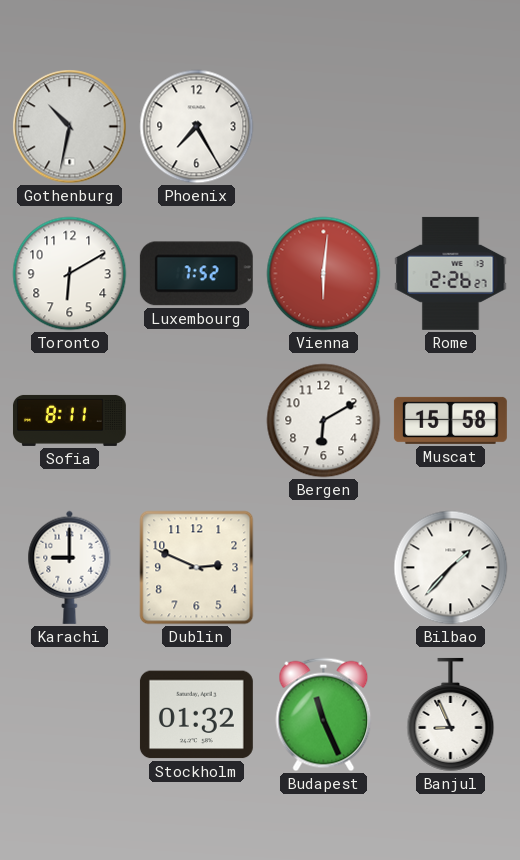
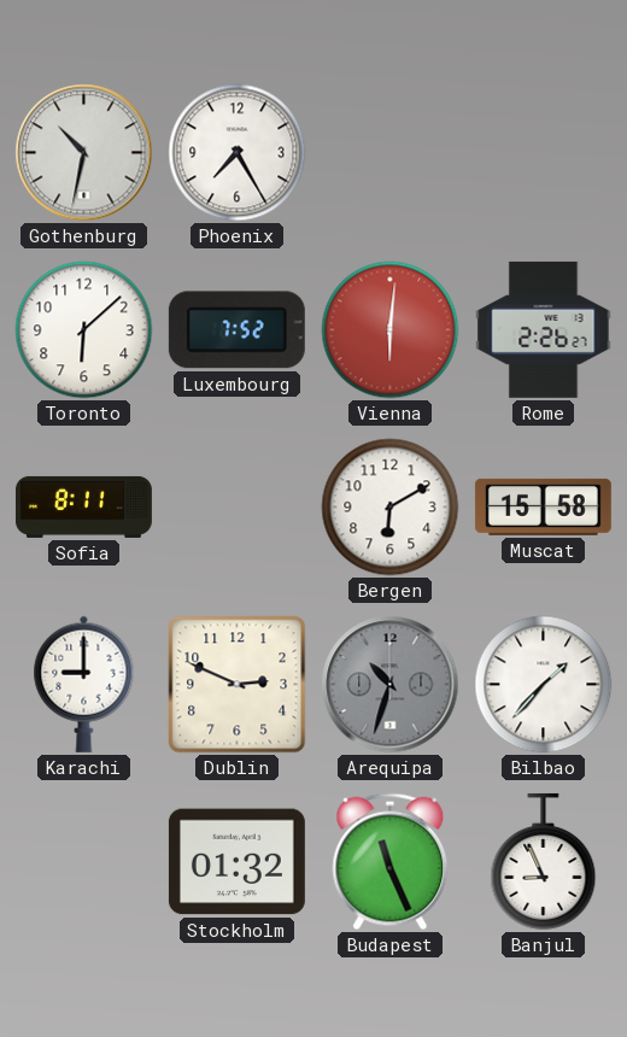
Toronto: 6:10 -> 6:08 (84, 330)
Arequipa: none -> 10:33 (391, 685)
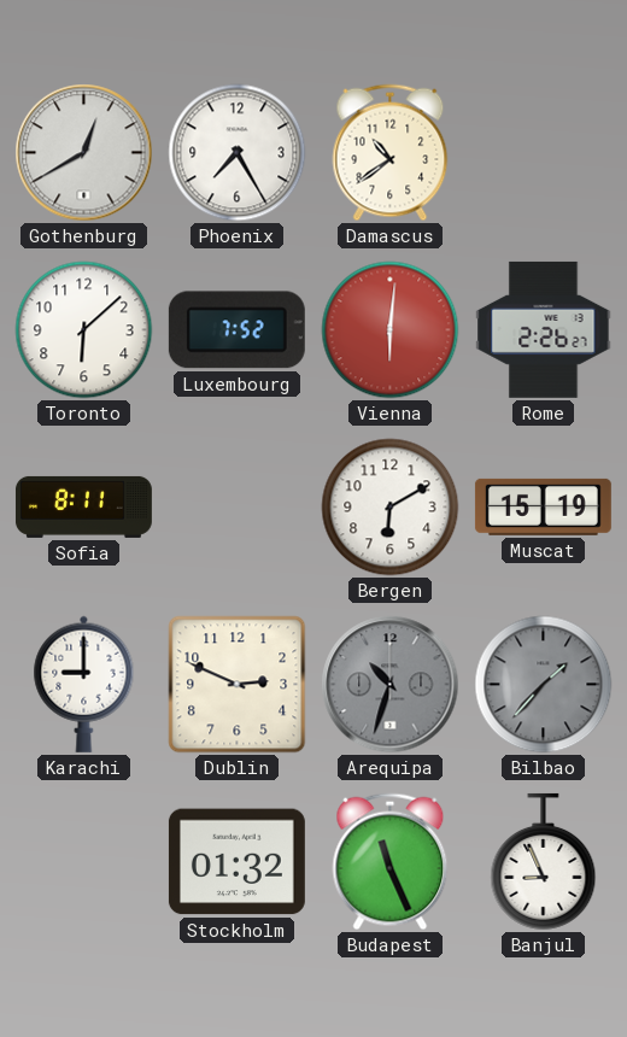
Gothenburg: 10:32 -> 12:40 (84, 153)
Damascus: none -> 10:39 (391, 153)
Muscat: 15:58 -> 15:19 (543, 506)
Bilbao dial: white -> grey (544, 685)
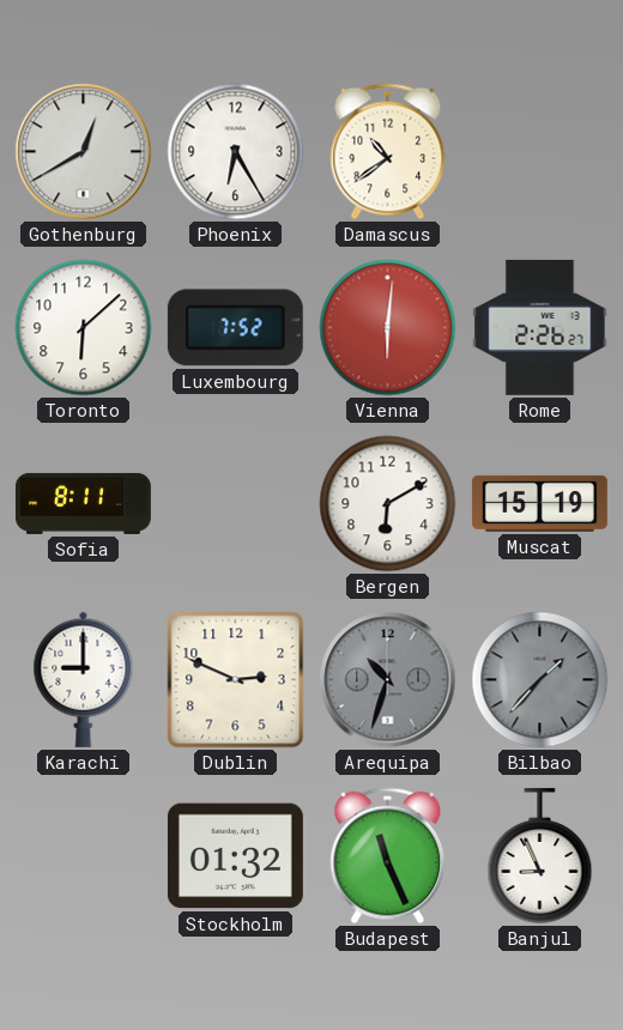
Phoenix: 7:25 -> 6:25 (236, 152)
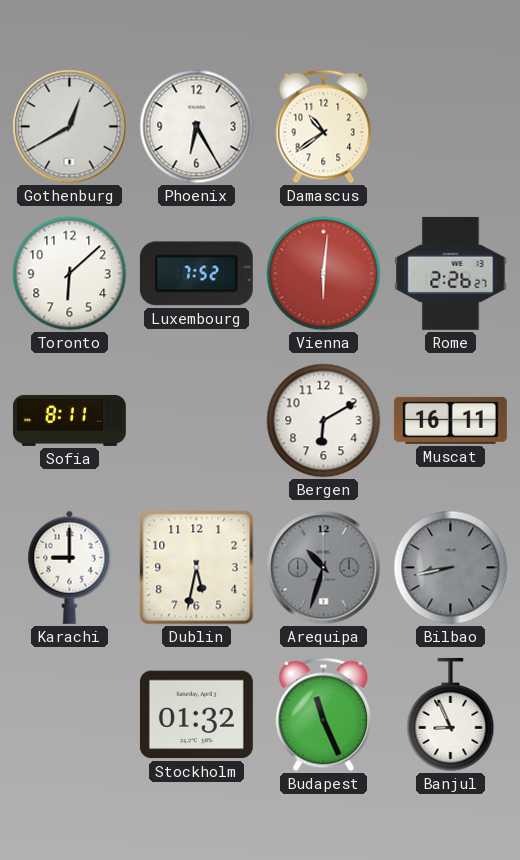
Muscat: 15:19 -> 16:11 (450, 420)
Dublin: 2:49 -> 5:32 (197, 568)
Bilbao: 1:37 -> 8:43 (451, 568)
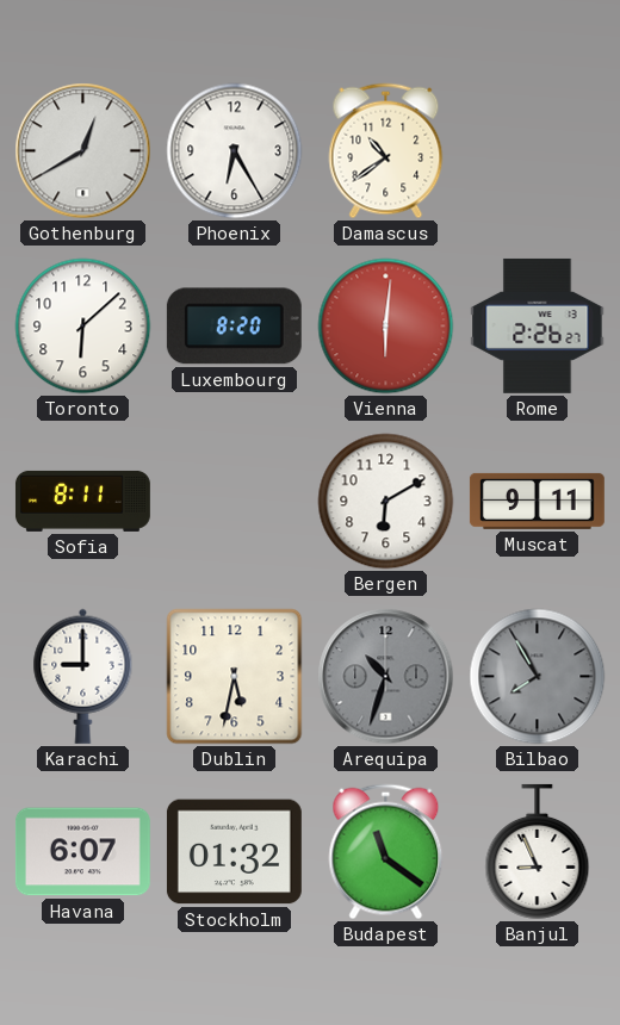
Luxembourg: 7:52 -> 8:20 (234, 327)
Muscat: 16:11 -> 9:11 (537, 501)
Bilbao: 8:43 -> 7:55 (538, 677)
Havana: none -> 6:07 (82, 852)
Budapest: 11:26 -> 11:21 (386, 852)
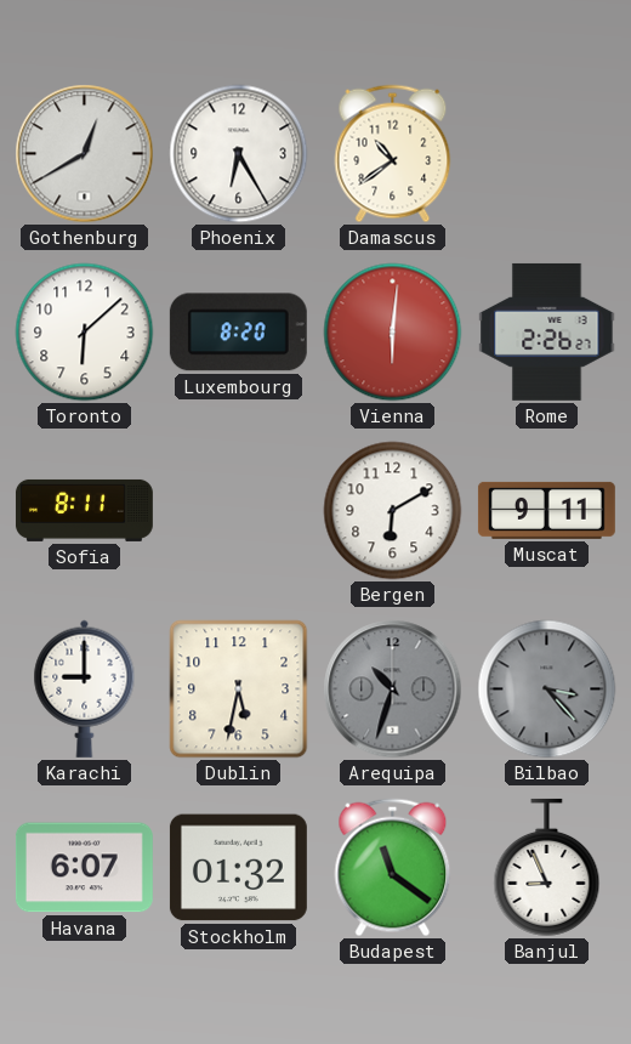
Bilbao: 7:55 -> 3:23 (547, 690)
